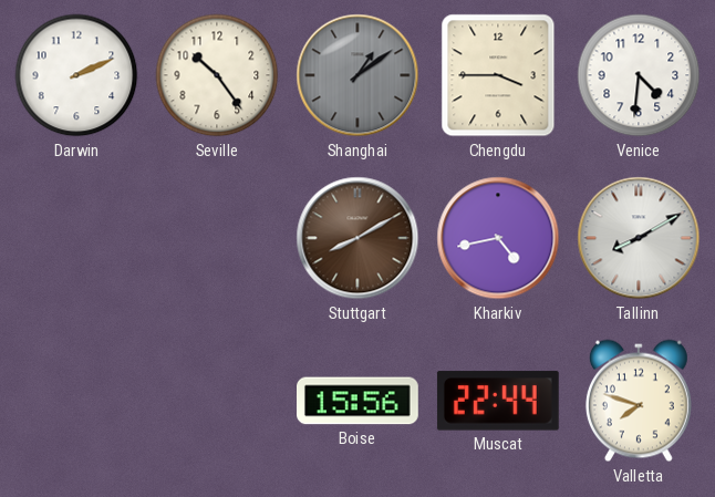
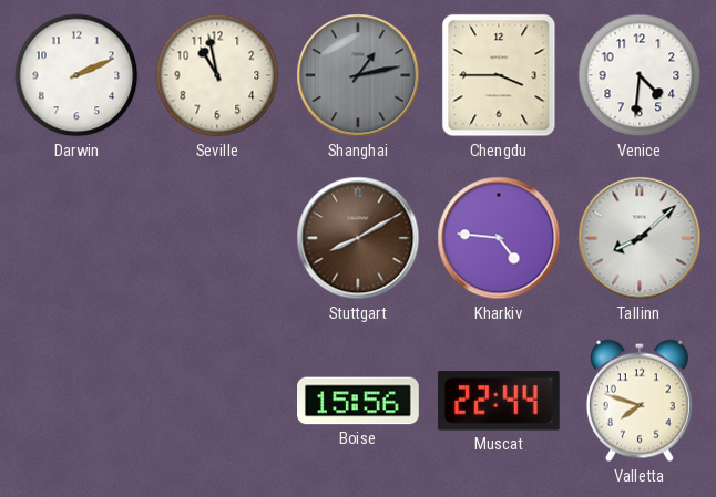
Seville: 10:24 -> 10:58 (217, 75)
Shanghai: 1:09 -> 1:13 (358, 75)
Kharkiv: 4:43 -> 4:46 (499, 238)
Tallinn: 8:10 -> 8:08 (640, 238)
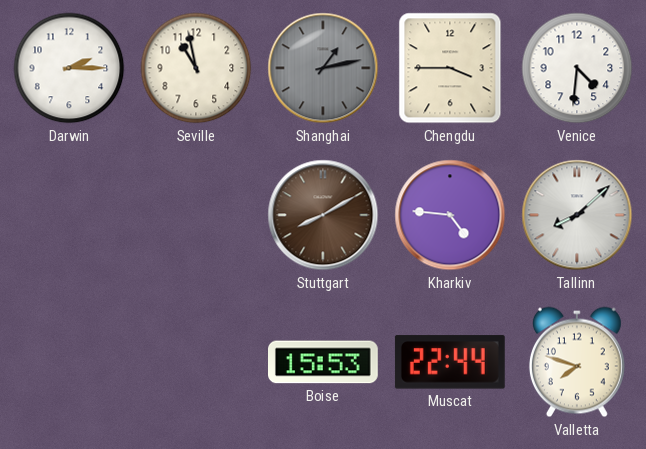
Darwin: 2:11 -> 2:15 (69, 68)
Boise: 15:56 -> 15:53 (324, 362)
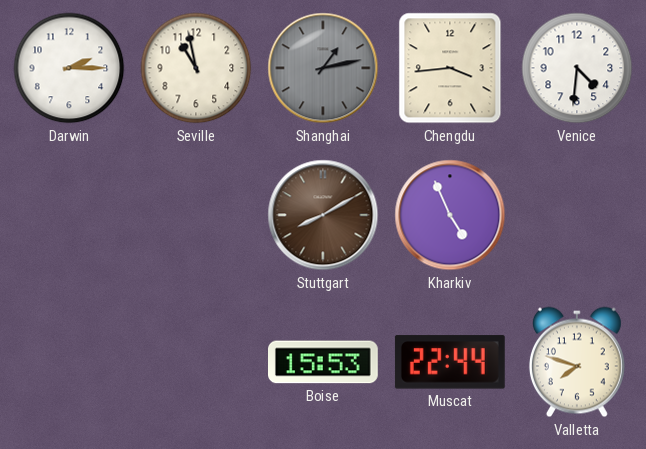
Chengdu: 3:45 -> 3:44 (450, 68)
Kharkiv: 4:46 -> 4:56 (450, 215)
Tallinn: 8:08 -> none (577, 215)
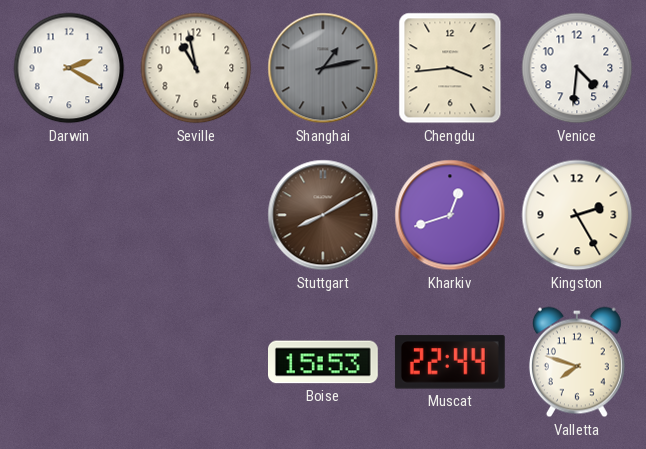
Darwin: 2:15 -> 2:20 (69, 68)
Kharkiv: 4:56 -> 12:42 (450, 215)
Kingston: none -> 2:25 (577, 215)
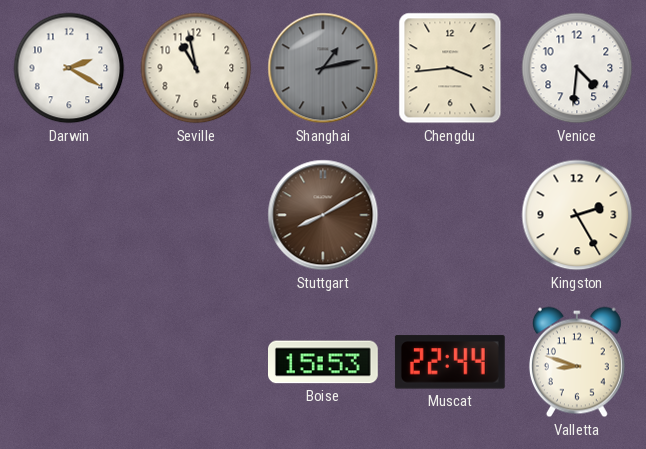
Kharkiv: 12:42 -> none (450, 215)
Valletta: 7:48 -> 8:48 (577, 362)
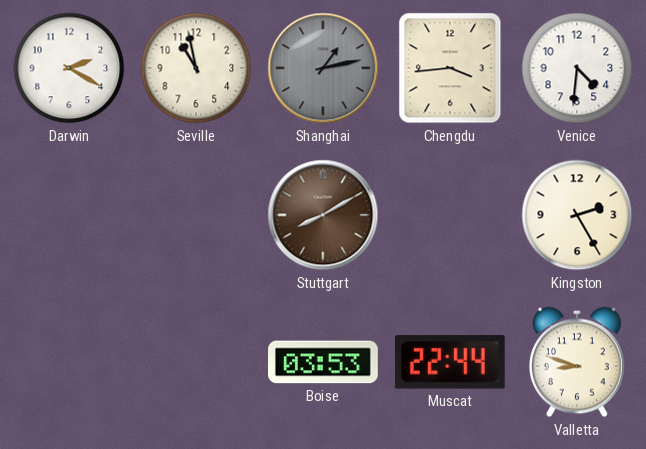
Boise: 15:53 -> 03:53 (324, 362)
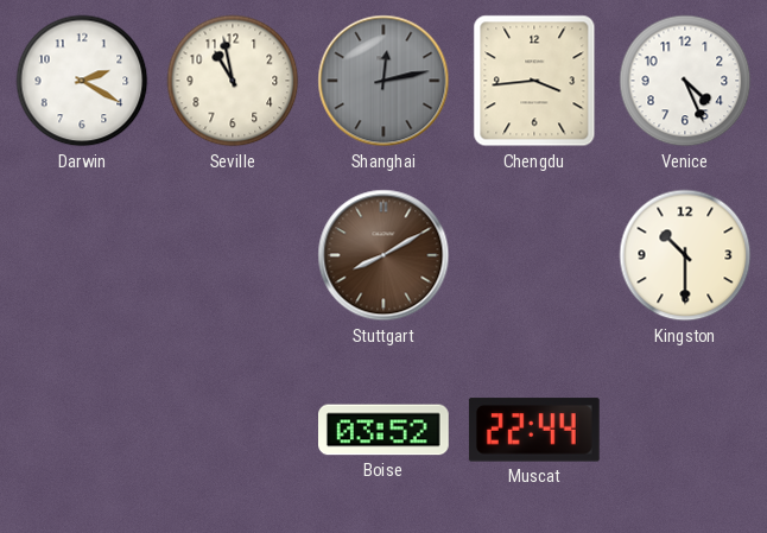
Shanghai: 1:13 -> 12:13 (383, 81)
Venice: 4:31 -> 4:26 (685, 81)
Kingston: 2:25 -> 10:30 (685, 255)
Boise: 03:53 -> 03:52 (385, 430)
Valletta: 8:48 -> none (577, 362)
